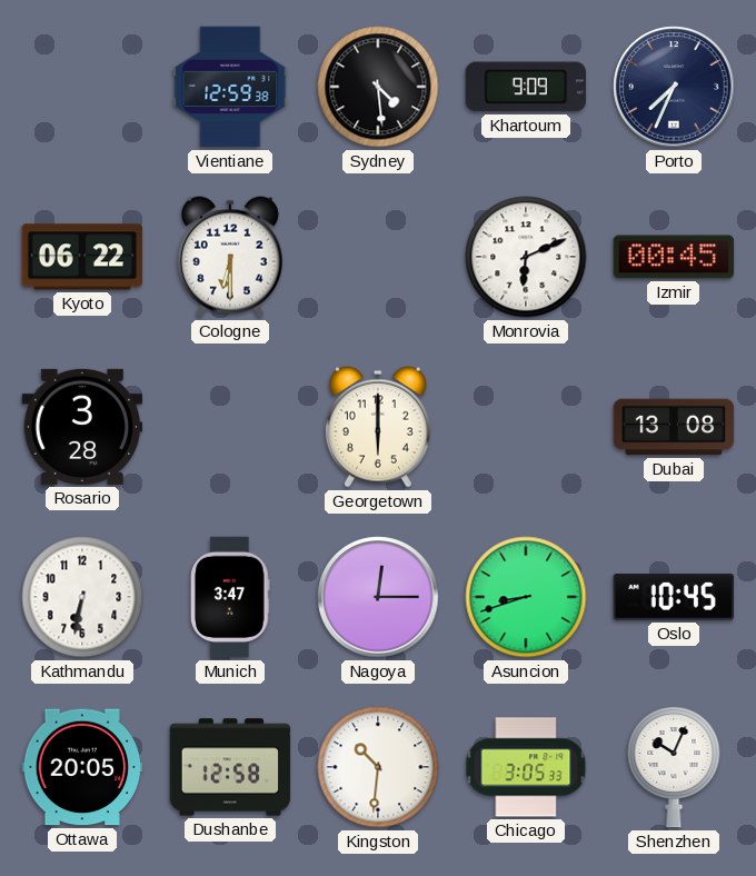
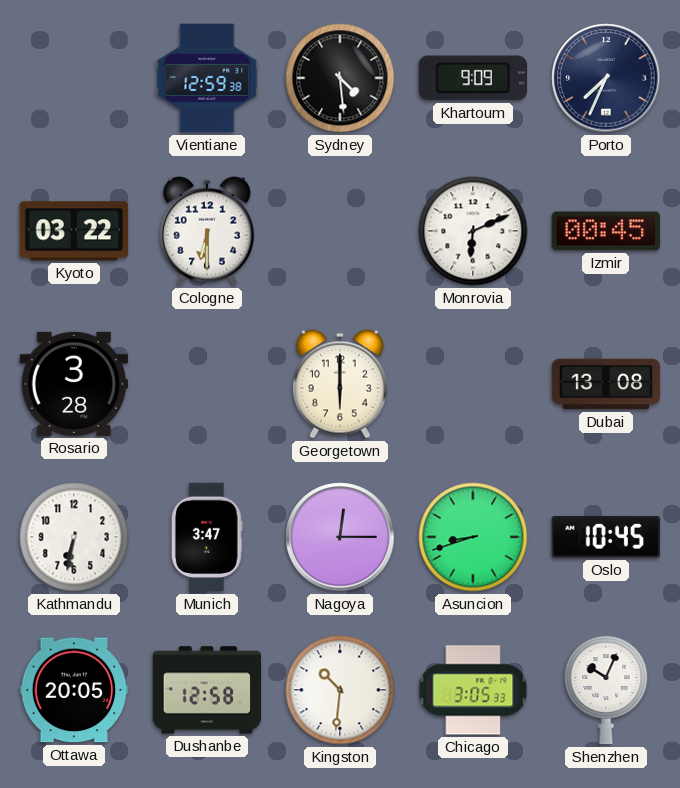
Kyoto: 06:22 -> 03:22 (74, 231)
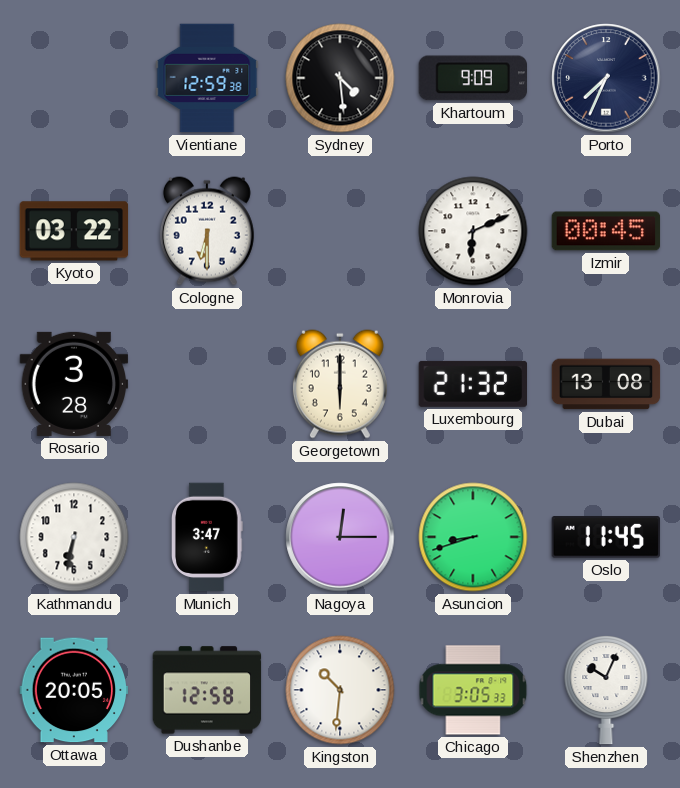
Luxembourg: none -> 21:32 (473, 384)
Oslo: 10:45 -> 11:45 (606, 537)
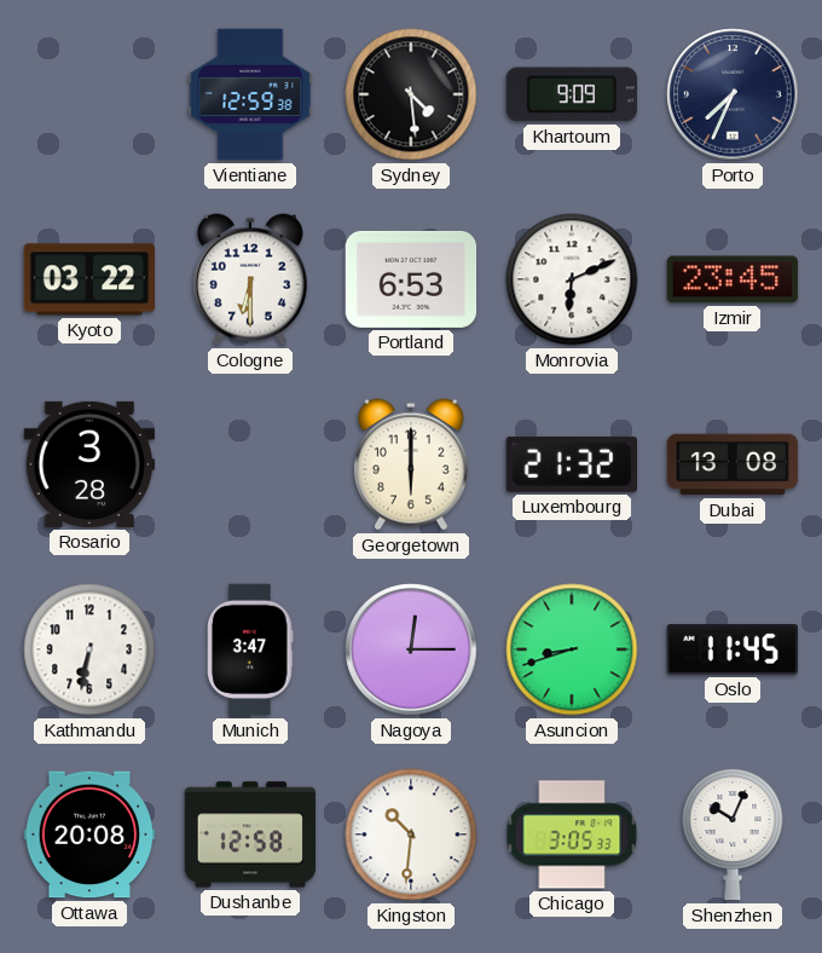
Portland: none -> 6:53 (411, 279)
Izmir: 00:45 -> 23:45 (733, 279)
Ottawa: 20:05 -> 20:08 (89, 834)
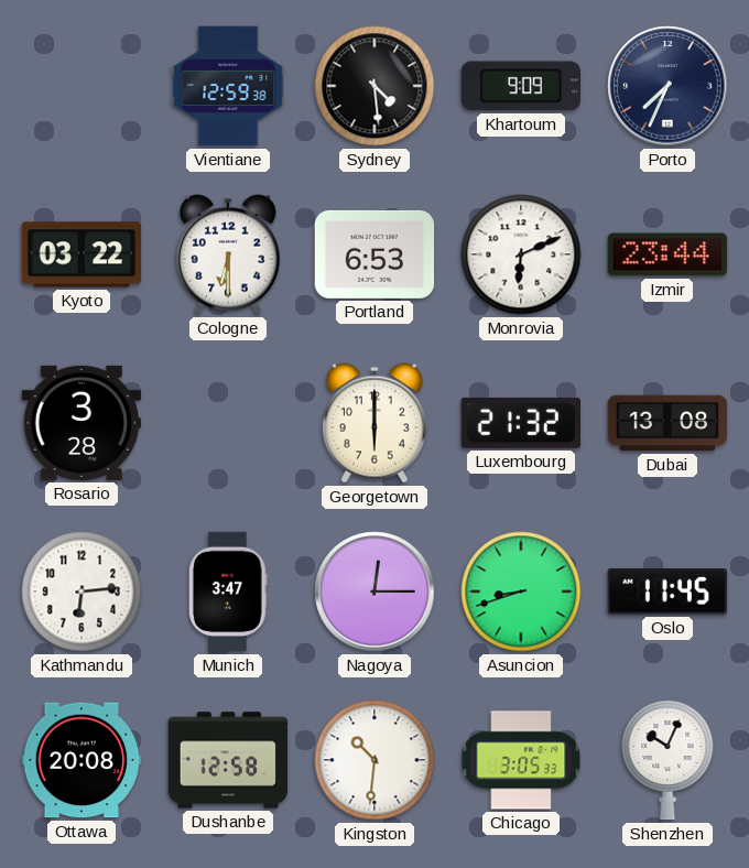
Izmir: 23:45 -> 23:44 (667, 254)
Kathmandu: 6:32 -> 6:14 (82, 592)
